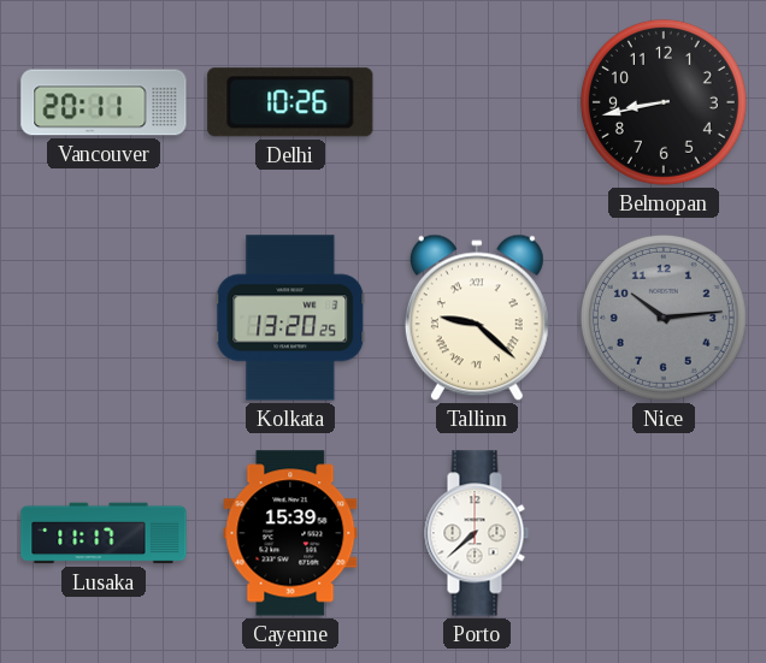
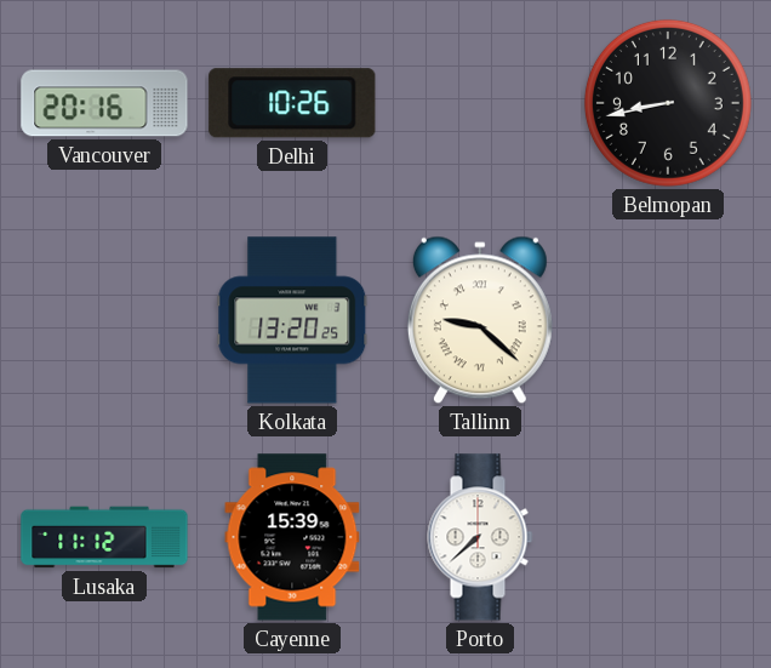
Vancouver: 20:11 -> 20:16 (104, 103)
Nice: 10:14 -> none (664, 318)
Lusaka: 11:17 -> 11:12 (104, 537)
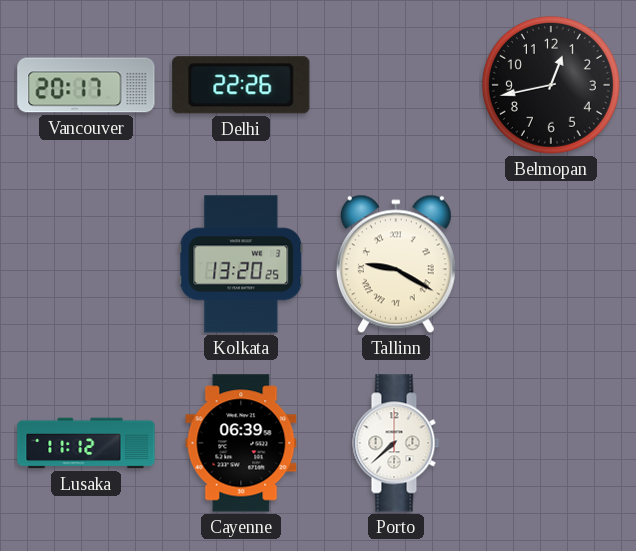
Vancouver: 20:16 -> 20:17 (86, 85)
Delhi: 10:26 -> 22:26 (241, 85)
Belmopan: 8:43 -> 12:43 (551, 85)
Tallinn: 9:22 -> 9:20 (396, 264)
Cayenne: 15:39 -> 06:39 (241, 443)
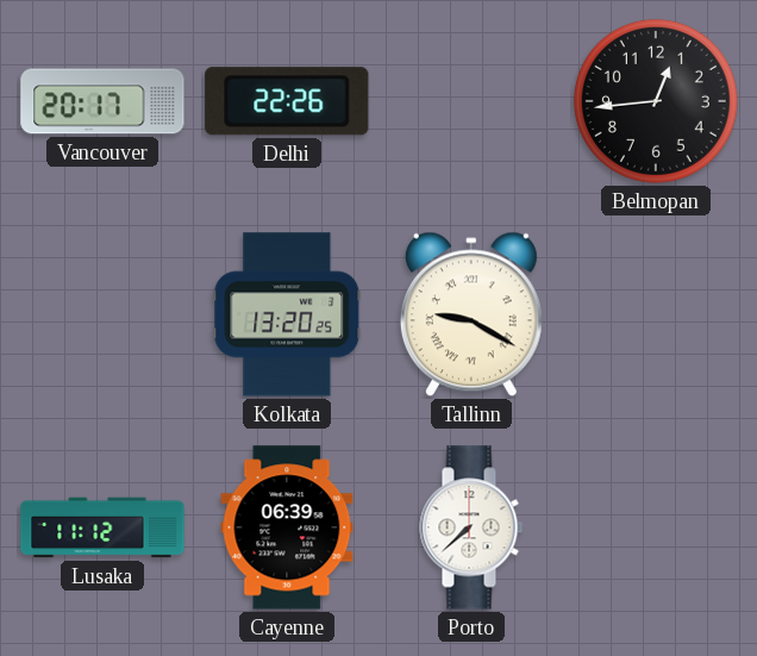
Belmopan: 12:43 -> 12:44 (656, 101)
